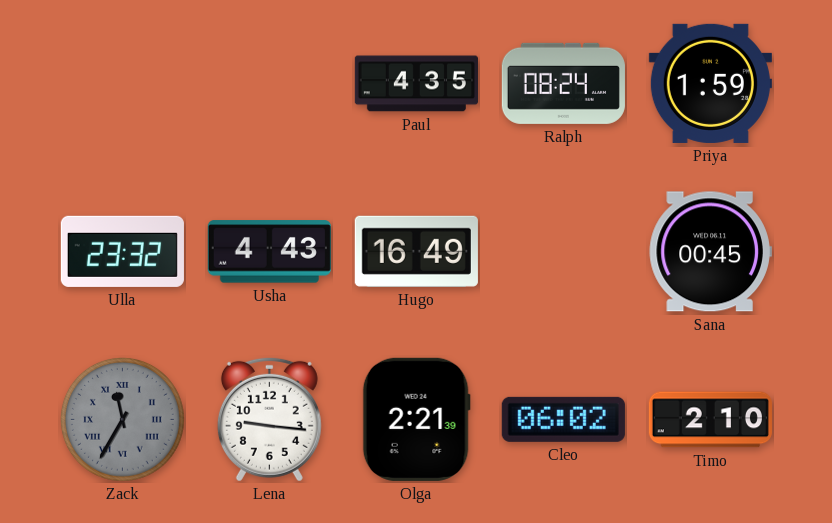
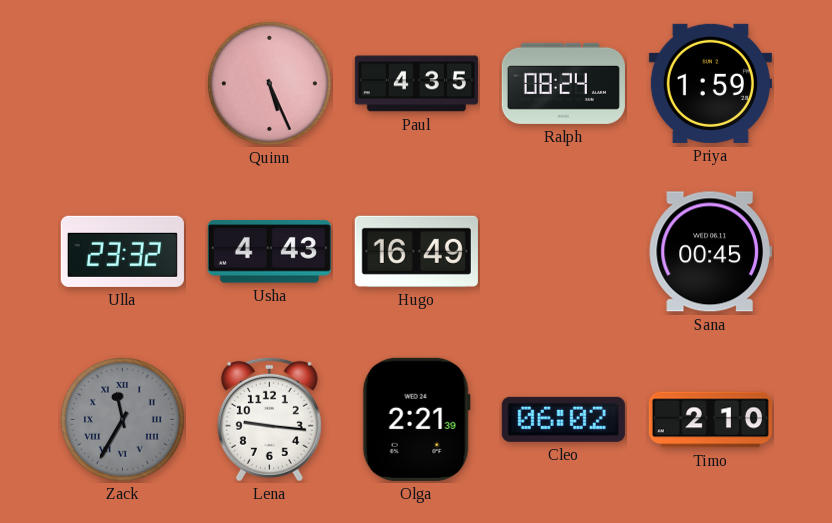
Quinn: none -> 5:26 (269, 83)
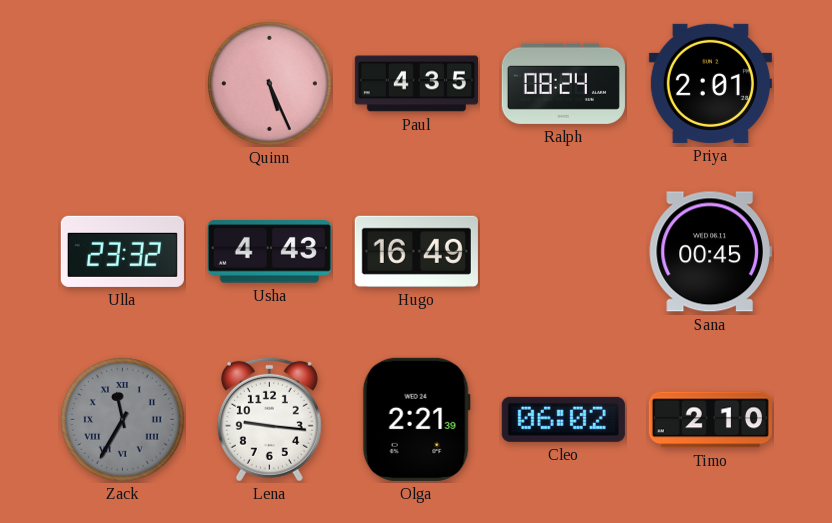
Priya: 1:59 -> 2:01 (710, 83)
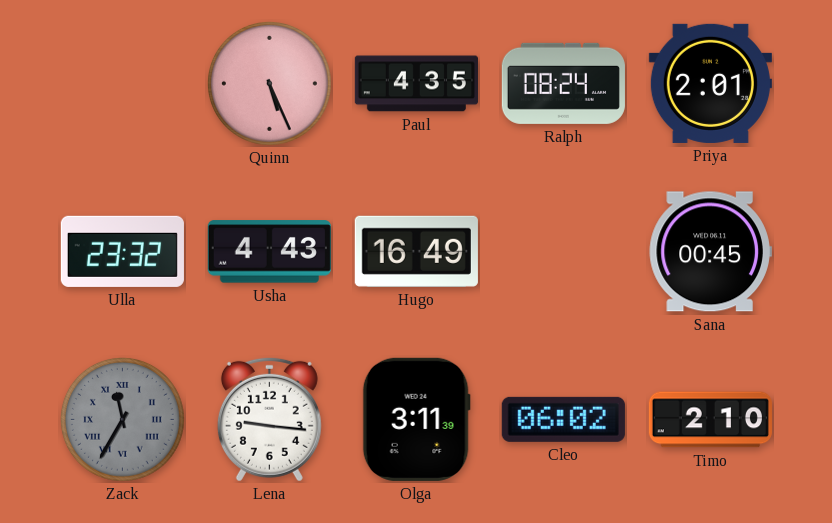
Olga: 2:21 -> 3:11 (416, 419)
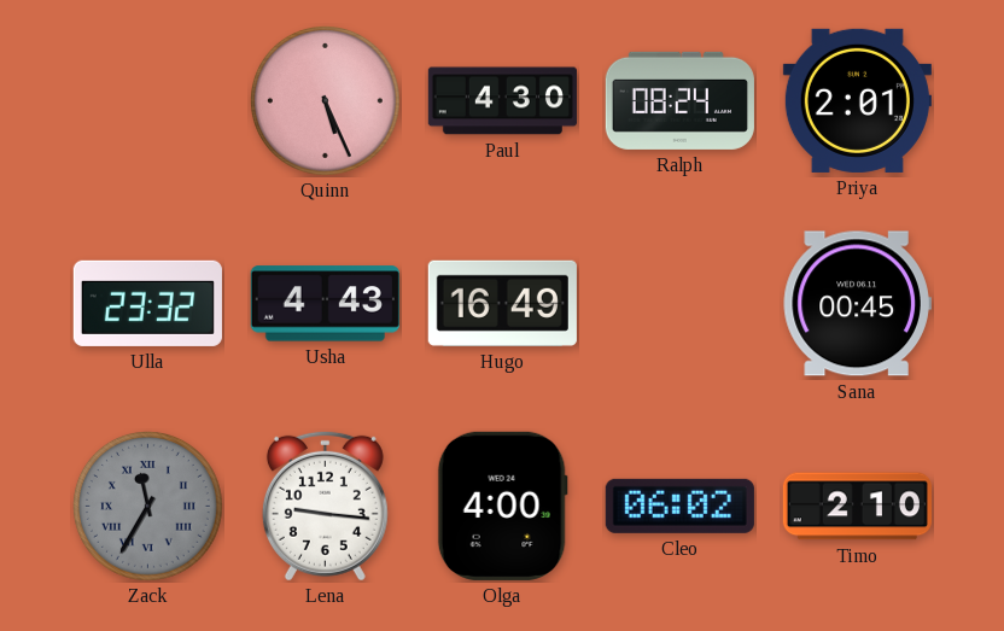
Paul: 4:35 -> 4:30 (502, 101)
Olga: 3:11 -> 4:00 (502, 506)
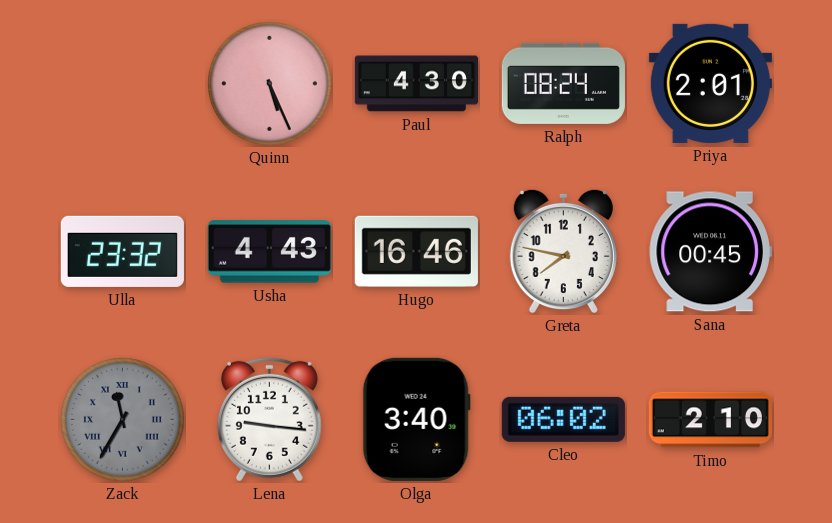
Hugo: 16:49 -> 16:46 (416, 251)
Greta: none -> 7:47 (563, 251)
Olga: 4:00 -> 3:40 (416, 419)
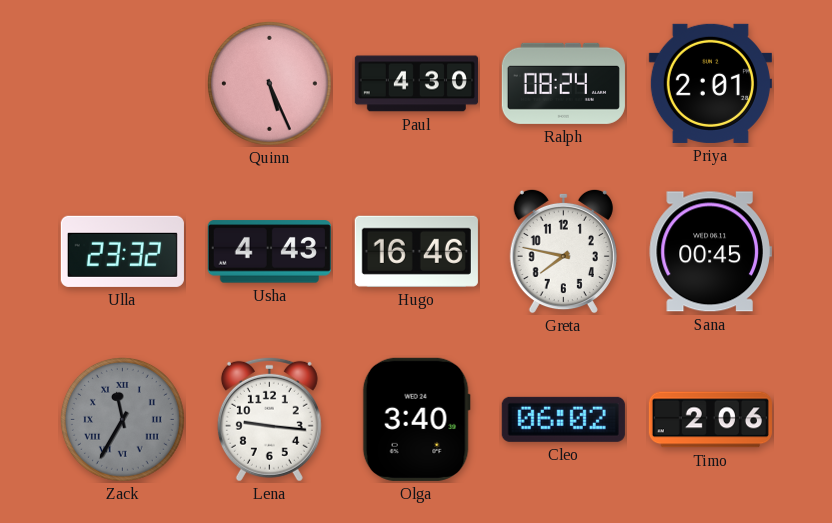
Timo: 2:10 -> 2:06 (710, 420)
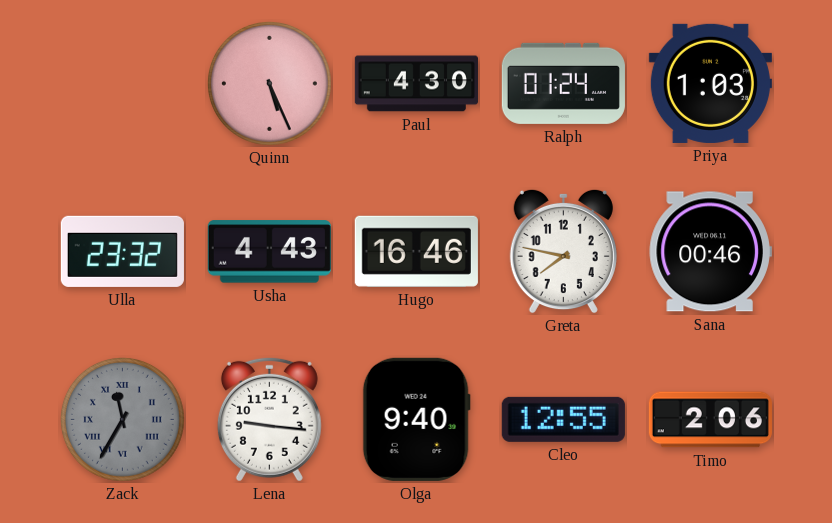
Ralph: 08:24 -> 01:24 (563, 83)
Priya: 2:01 -> 1:03 (710, 83)
Sana: 00:45 -> 00:46 (710, 252)
Olga: 3:40 -> 9:40 (416, 419)
Cleo: 06:02 -> 12:55 (563, 419)
